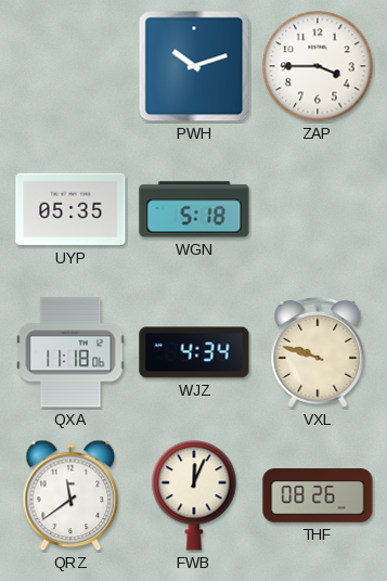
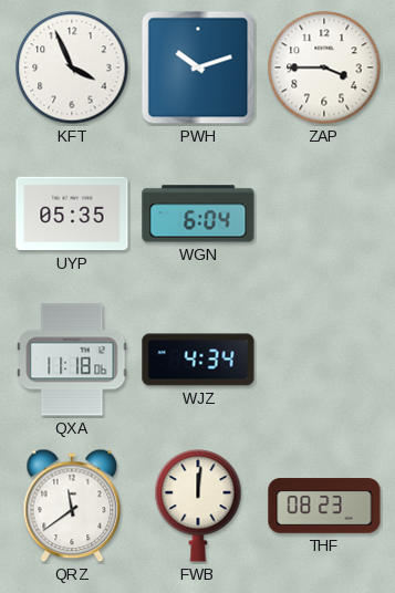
KFT: none -> 3:56 (72, 67)
WGN: 5:18 -> 6:04 (198, 214)
VXL: 9:48 -> none (318, 352)
FWB: 12:04 -> 12:01 (198, 506)
THF: 08:26 -> 08:23 (324, 506)
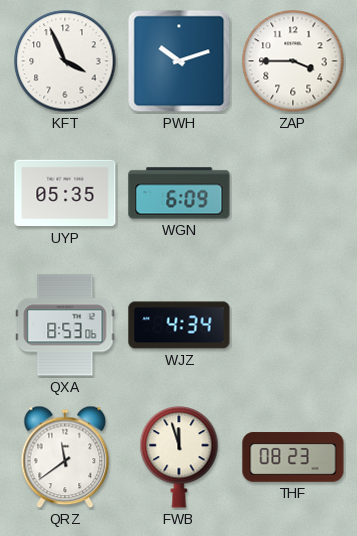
WGN: 6:04 -> 6:09 (179, 193)
QXA: 11:18 -> 8:53 (65, 325)
FWB: 12:01 -> 11:57 (179, 457)
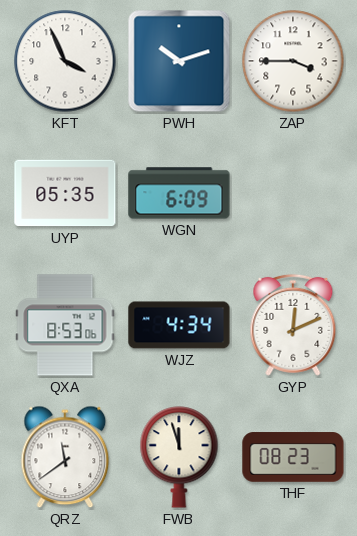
GYP: none -> 12:11 (293, 325)
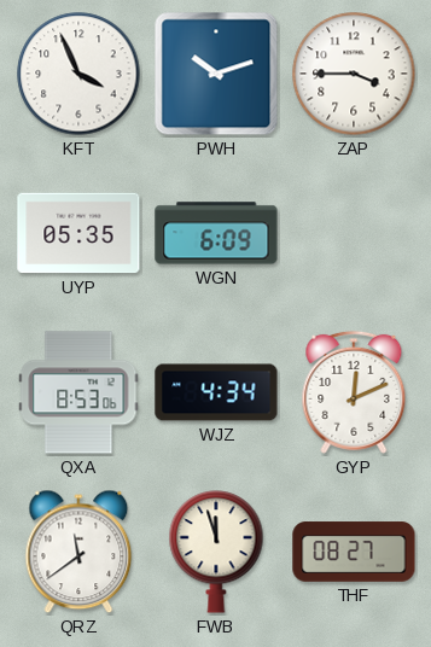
THF: 08:23 -> 08:27 (354, 552)
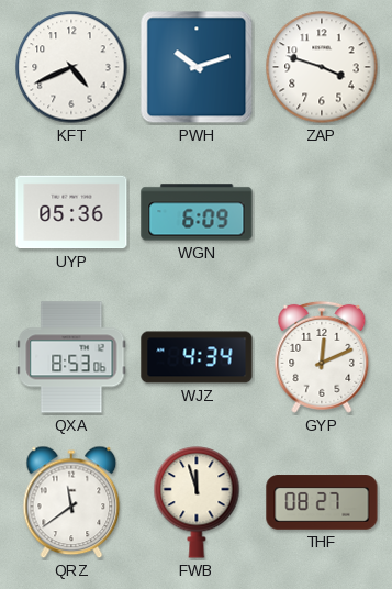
KFT: 3:56 -> 4:41 (71, 67)
ZAP: 3:45 -> 3:48 (322, 67)
UYP: 05:35 -> 05:36 (71, 212)
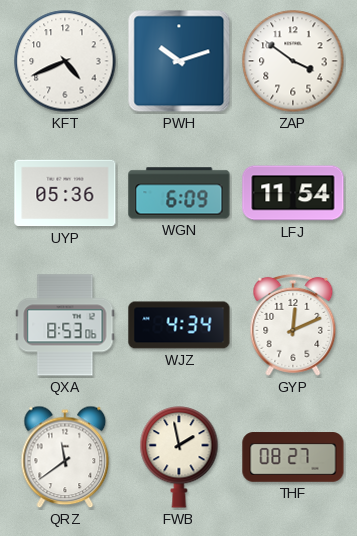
ZAP: 3:48 -> 3:51 (293, 61)
LFJ: none -> 11:54 (293, 193)
FWB: 11:57 -> 1:58 (179, 457)
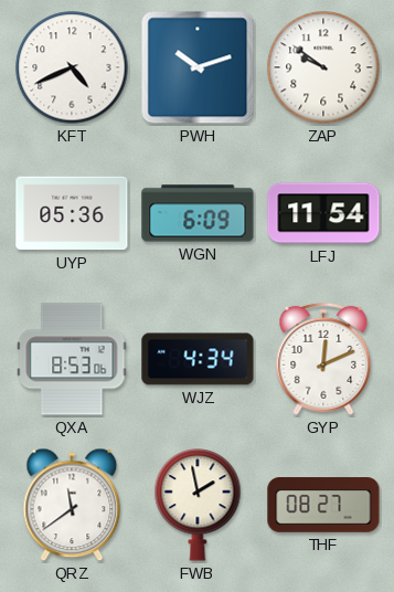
ZAP: 3:51 -> 9:51 (323, 67)
